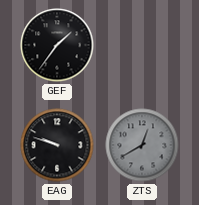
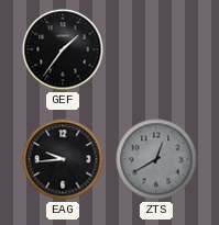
EAG: 9:48 -> 9:44 (63, 159)
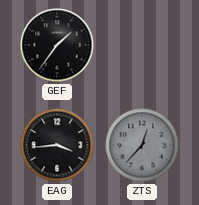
EAG: 9:44 -> 3:44 (57, 145)
ZTS: 12:40 -> 12:37 (142, 145)
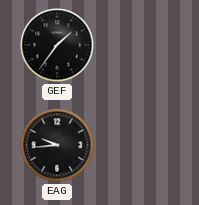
EAG: 3:44 -> 9:44 (57, 145)
ZTS: 12:37 -> none (142, 145)
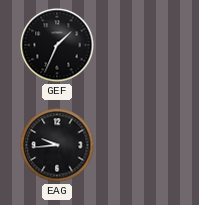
GEF: 1:36 -> 1:34 (57, 45)
